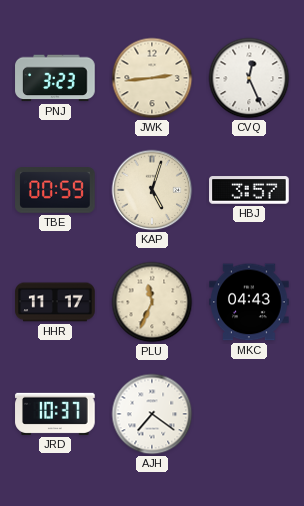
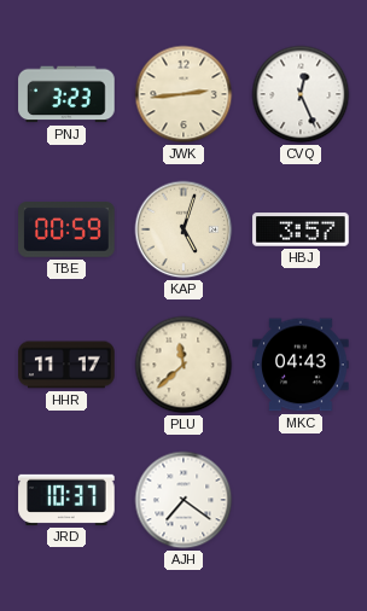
PLU: 11:34 -> 11:38 (183, 365)
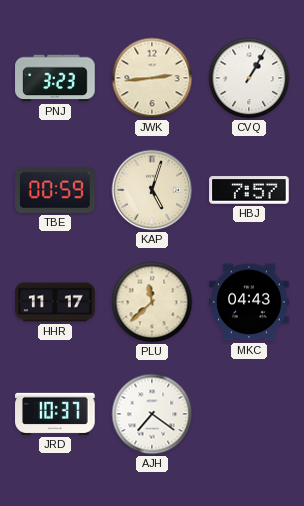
CVQ: 12:26 -> 1:05 (249, 78)
HBJ: 3:57 -> 7:57 (249, 190)
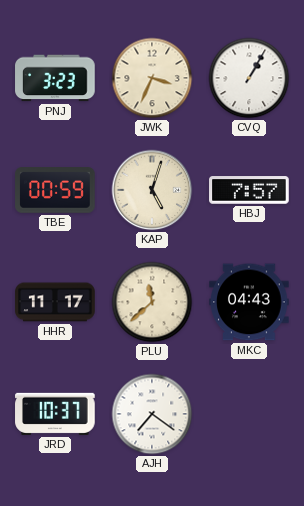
JWK: 2:44 -> 3:34 (152, 78)
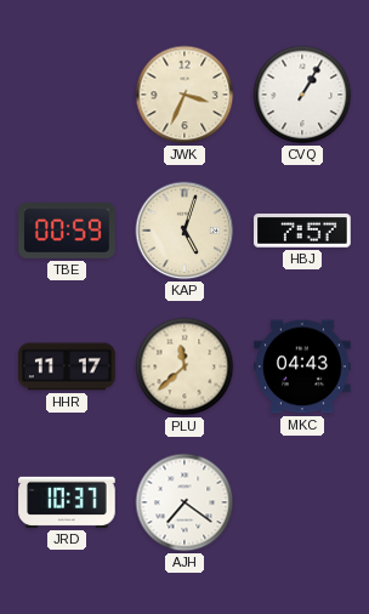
PNJ: 3:23 -> none (55, 78)
